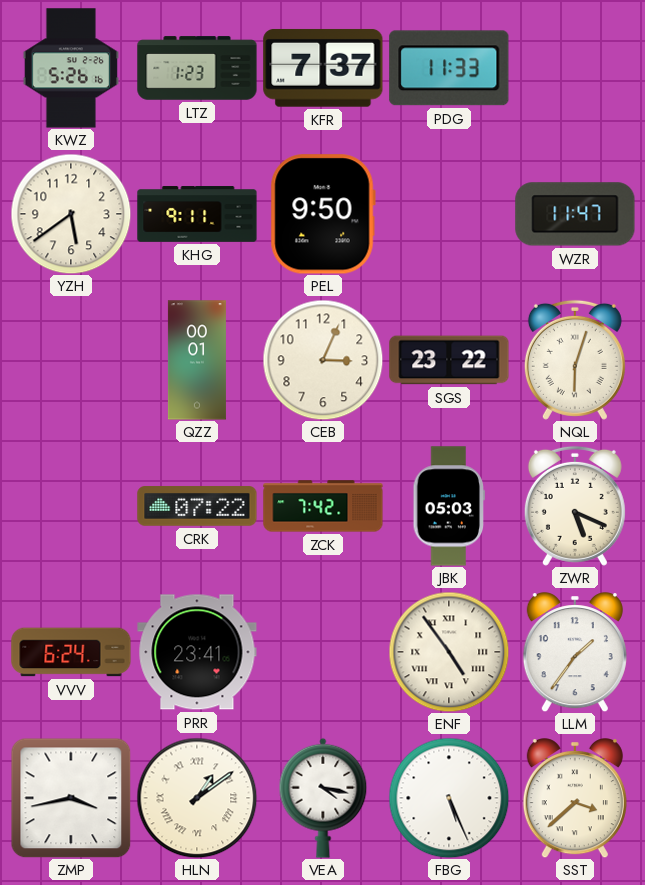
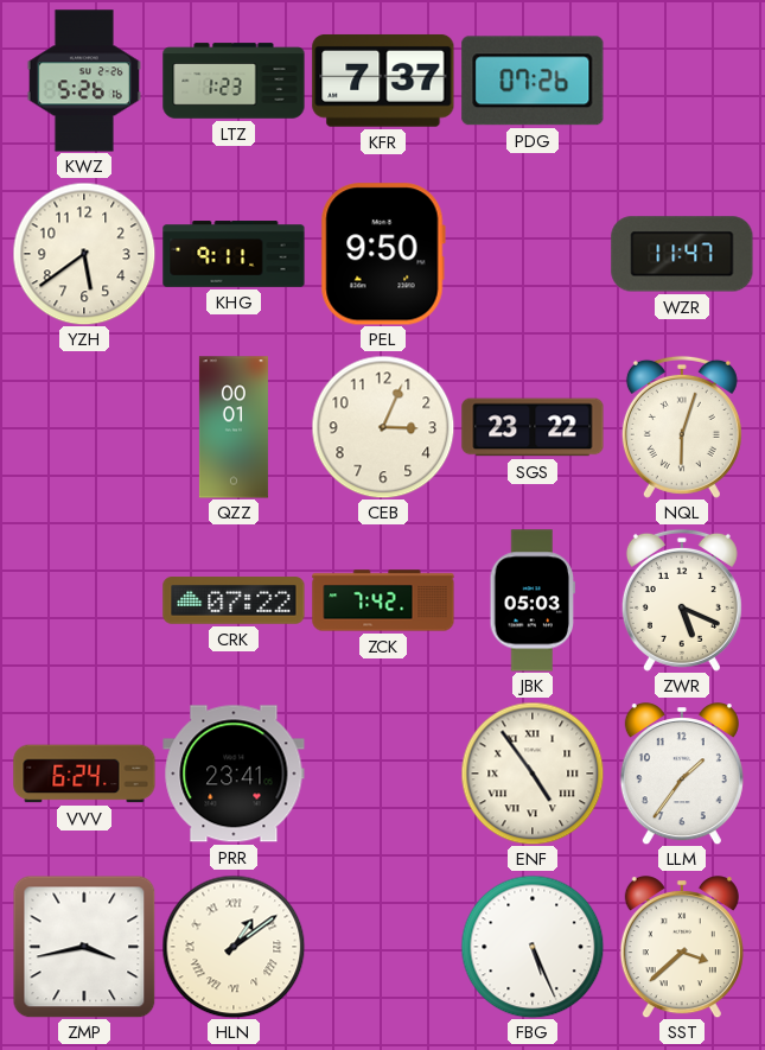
PDG: 11:33 -> 07:26 (533, 81)
VEA: 4:17 -> none (323, 798)
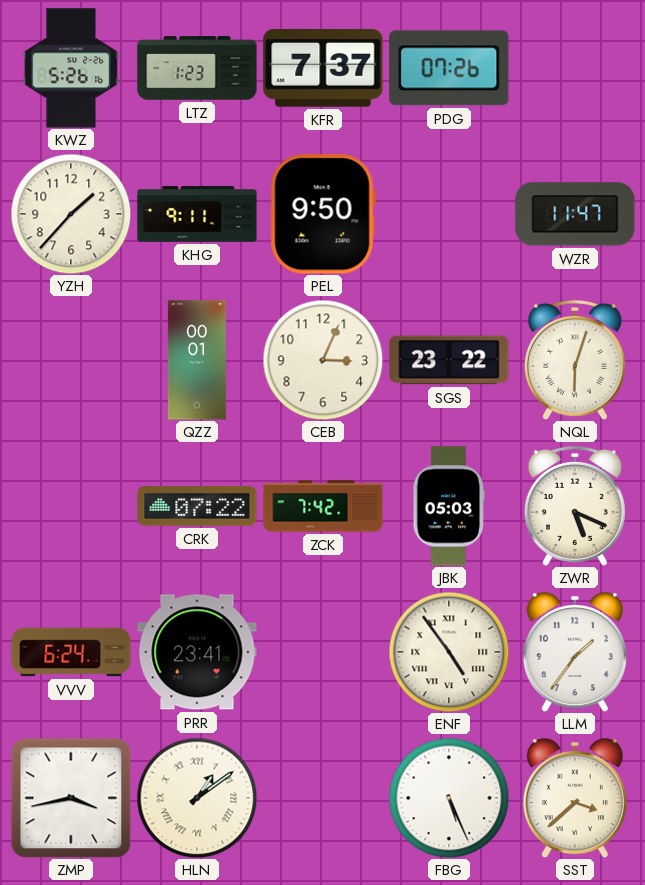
YZH: 5:39 -> 1:37 (71, 214)
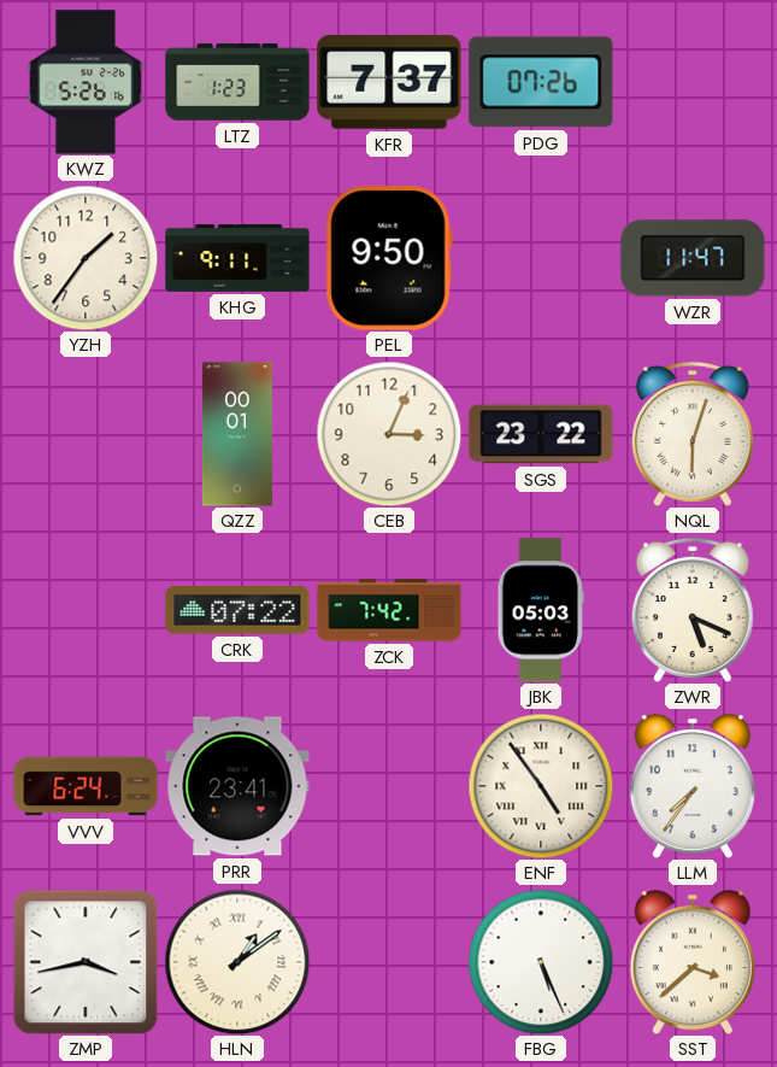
YZH: 1:37 -> 1:36 (86, 258)
LLM: 1:36 -> 7:36 (693, 786)
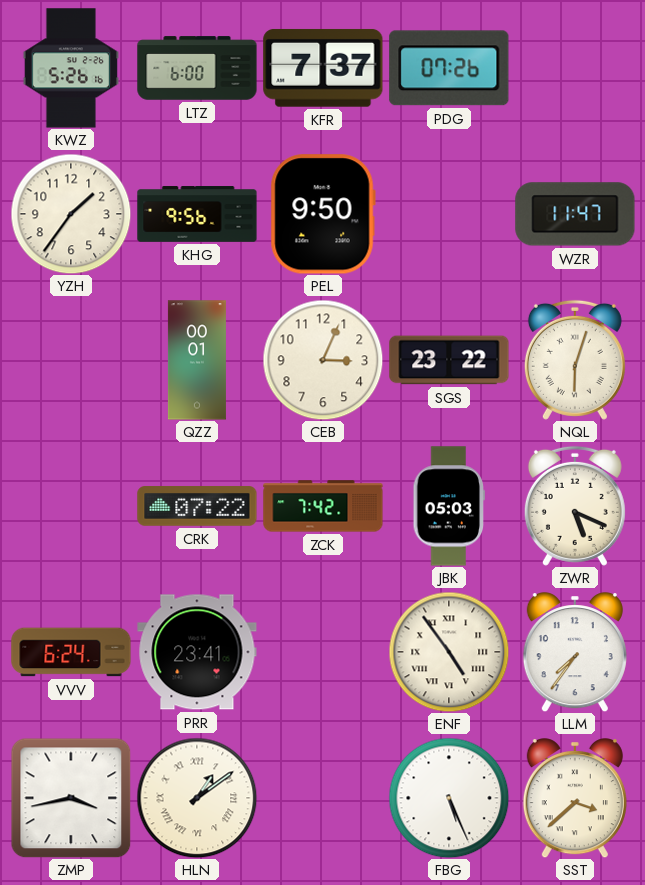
LTZ: 1:23 -> 6:00 (197, 68)
KHG: 9:11 -> 9:56 (197, 214)
